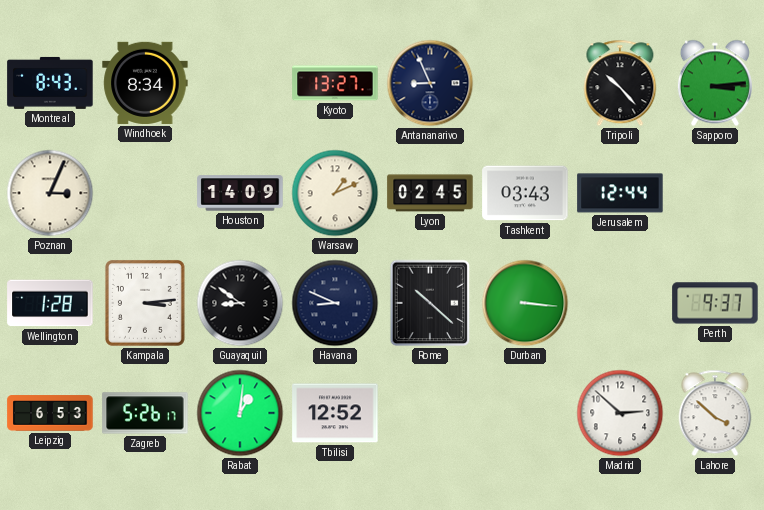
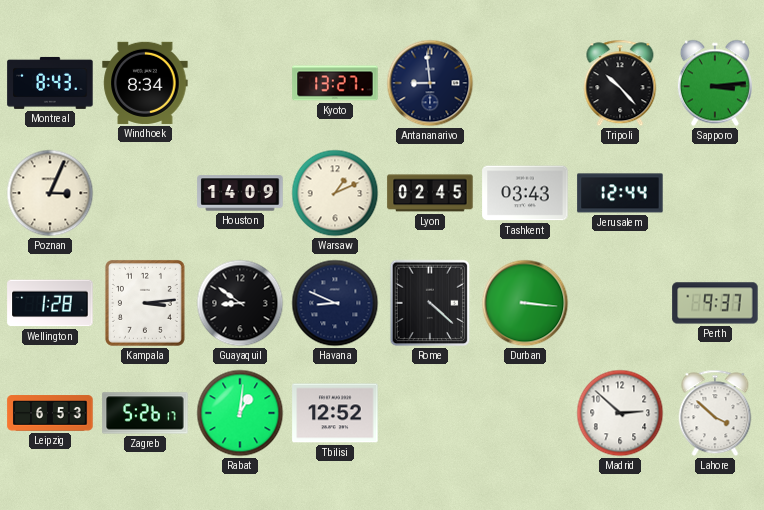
Antananarivo: 8:56 -> 8:59 (430, 83)
Rome: 10:22 -> 4:22 (430, 303)
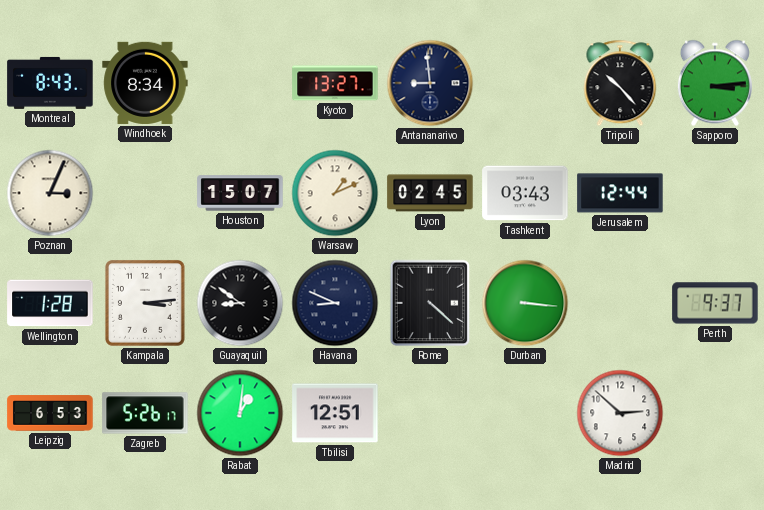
Houston: 14:09 -> 15:07 (240, 193)
Tbilisi: 12:52 -> 12:51 (335, 413)
Lahore: 3:52 -> none (715, 413)
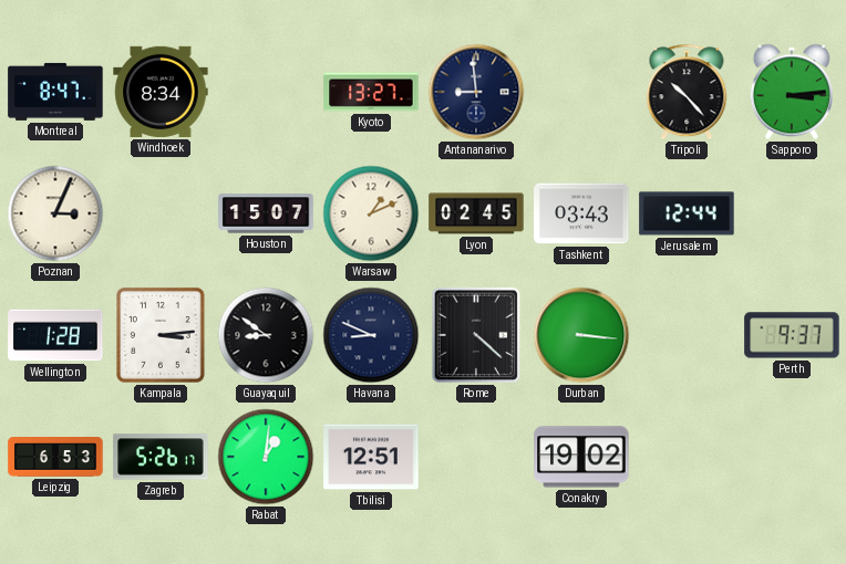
Montreal: 8:43 -> 8:47 (55, 92)
Conakry: none -> 19:02 (581, 457)
Madrid: 2:52 -> none (620, 413)
